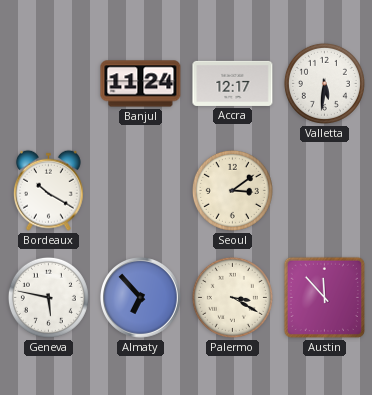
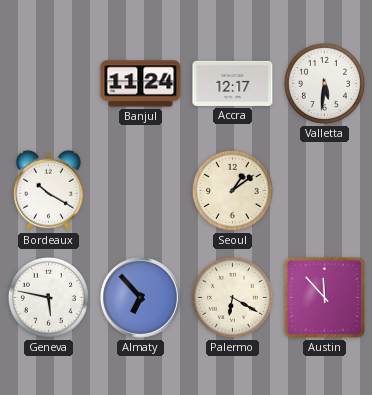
Seoul: 3:09 -> 1:09 (232, 190)
Palermo: 3:20 -> 6:20 (232, 297)
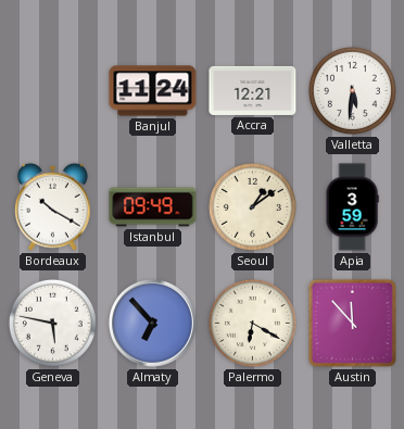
Accra: 12:17 -> 12:21 (253, 90)
Istanbul: none -> 09:49 (153, 207)
Apia: none -> 3:59 (352, 207)
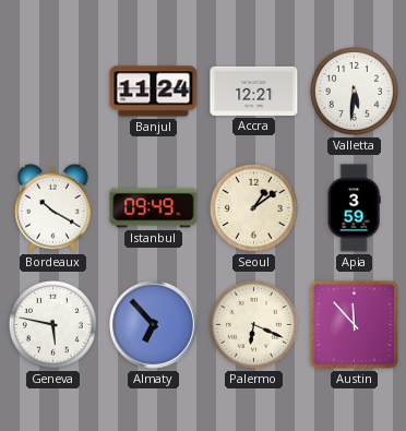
Palermo: 6:20 -> 6:19 (253, 324)
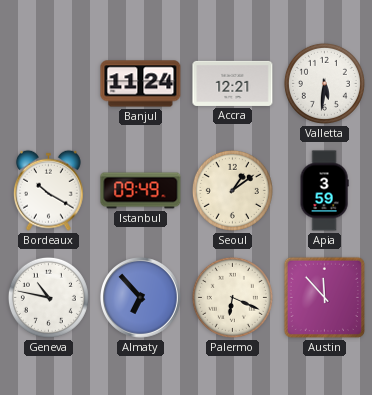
Geneva: 5:47 -> 10:47 (48, 297)
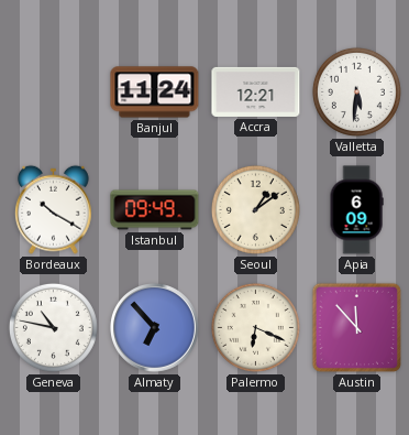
Apia: 3:59 -> 6:09 (356, 210)
